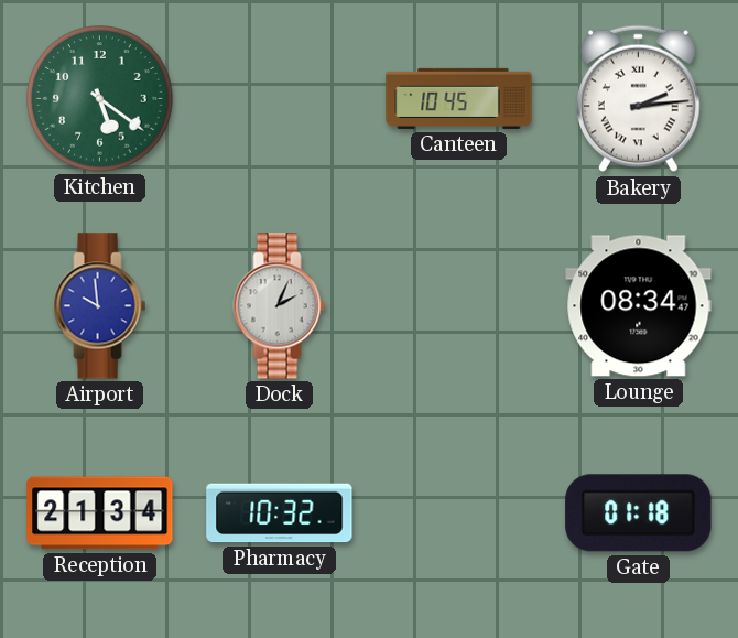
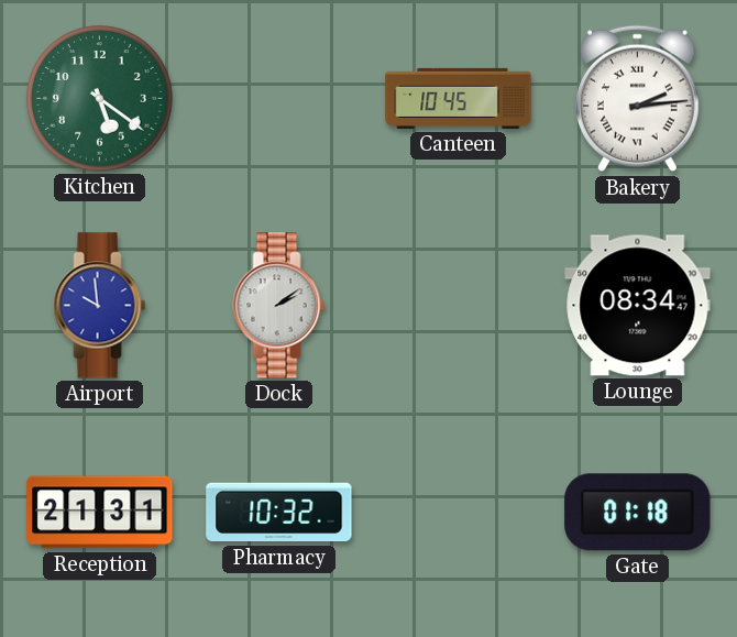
Dock: 2:04 -> 2:09 (279, 306)
Reception: 21:34 -> 21:31 (100, 513)
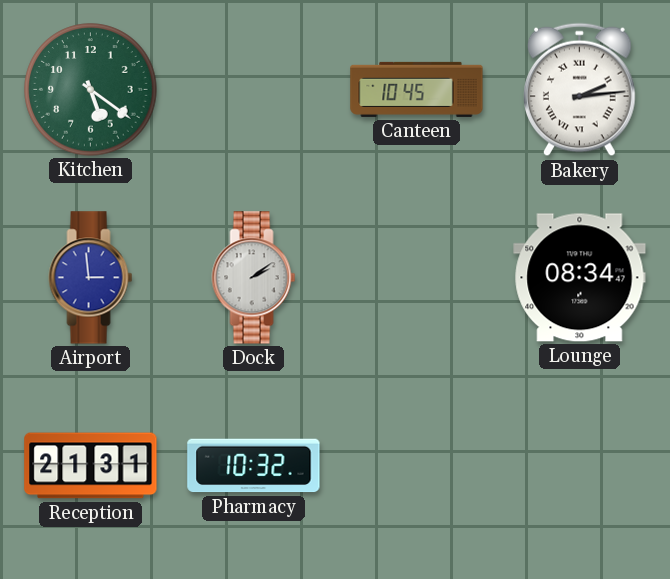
Airport: 9:59 -> 2:59 (91, 278)
Gate: 01:18 -> none (638, 513)
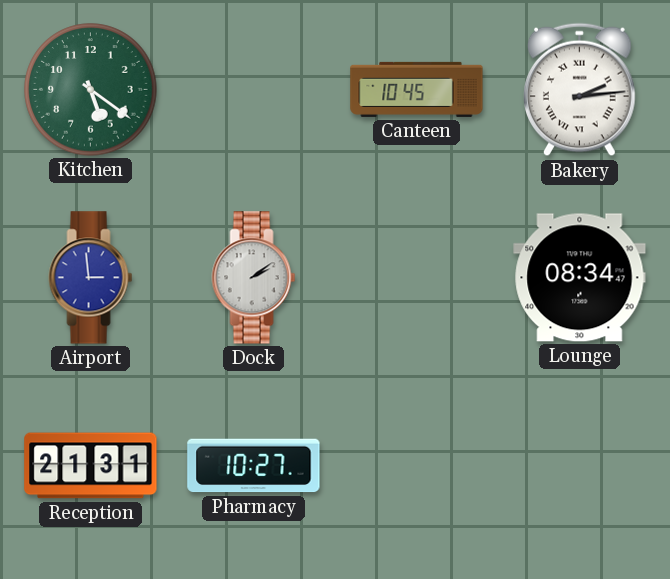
Pharmacy: 10:32 -> 10:27 (254, 466)
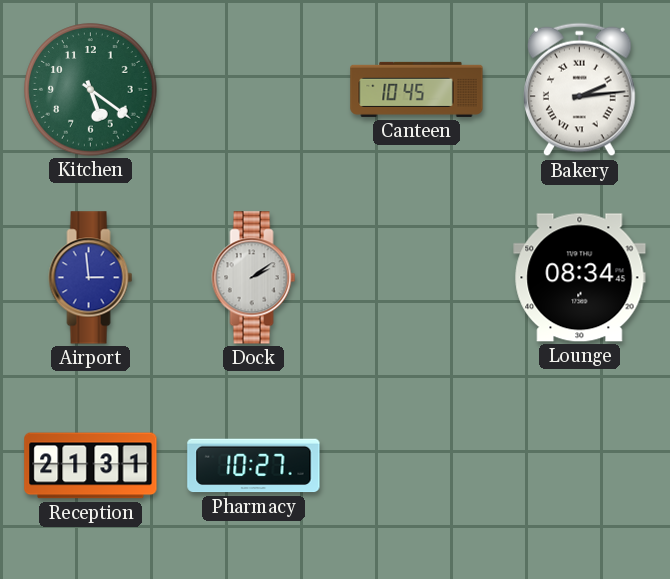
Lounge: 08:34:47 -> 08:34:45 (580, 278)
